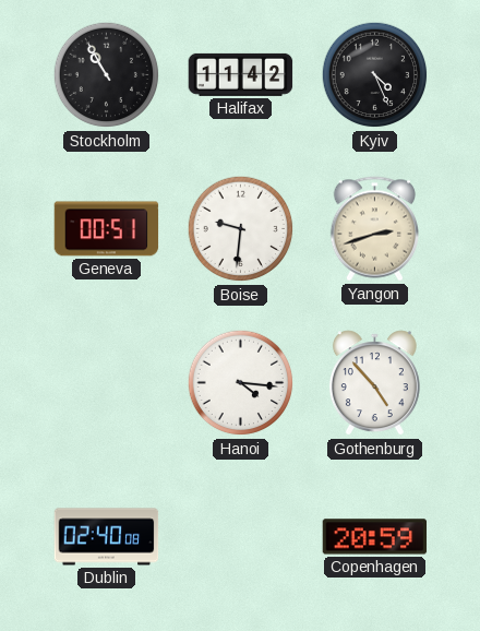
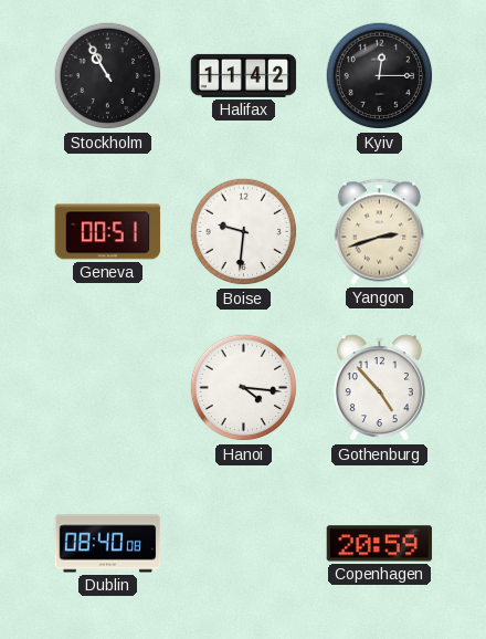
Kyiv: 4:26 -> 12:15 (380, 76)
Dublin: 02:40 -> 08:40 (108, 544)
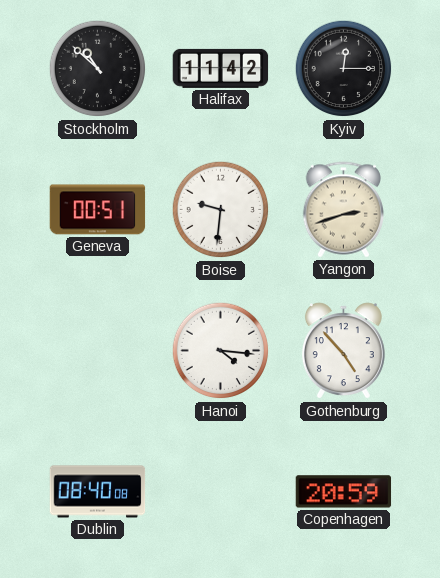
Stockholm: 10:55 -> 10:52 (98, 69)
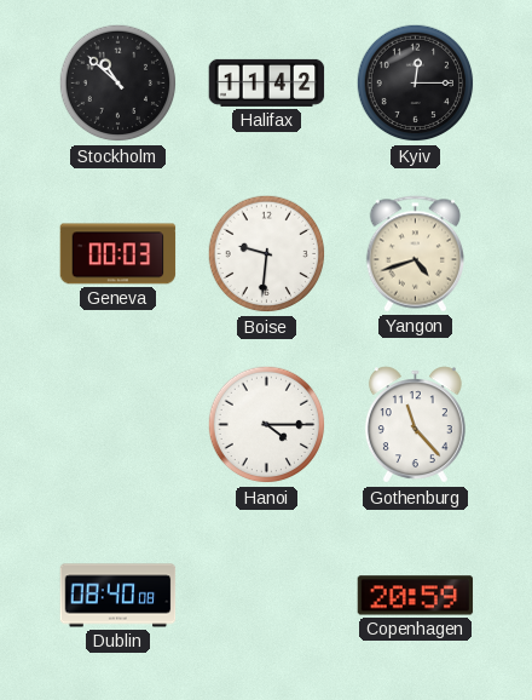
Geneva: 00:51 -> 00:03 (118, 254)
Yangon: 2:42 -> 4:42 (416, 254)
Hanoi: 4:16 -> 4:15 (267, 425)
Gothenburg: 4:53 -> 11:23 (415, 425)
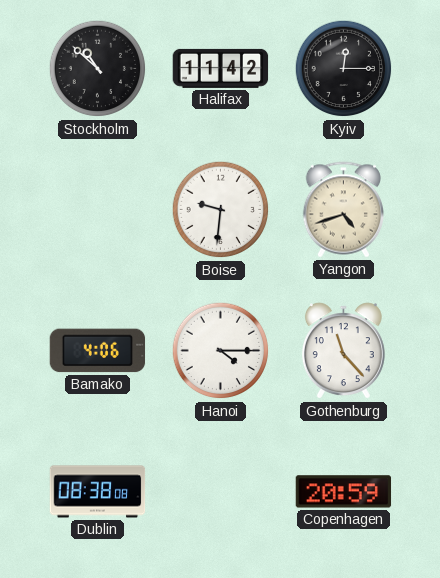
Geneva: 00:03 -> none (118, 254)
Bamako: none -> 4:06 (98, 351)
Dublin: 08:40 -> 08:38 (98, 492)
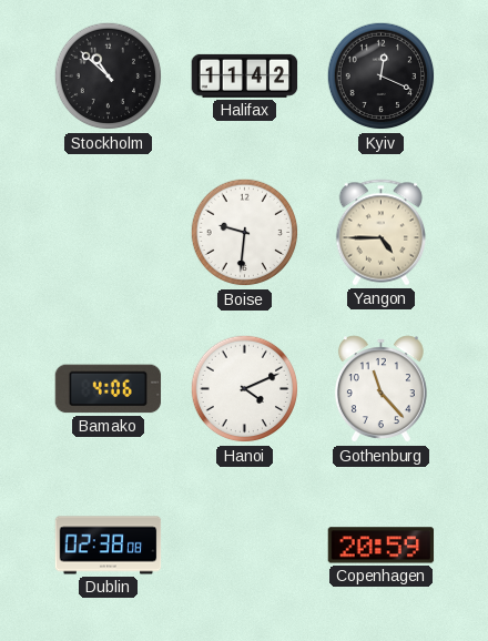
Kyiv: 12:15 -> 12:19 (382, 77)
Yangon: 4:42 -> 4:45 (382, 233)
Hanoi: 4:15 -> 4:11 (245, 389)
Dublin: 08:38 -> 02:38 (109, 546)
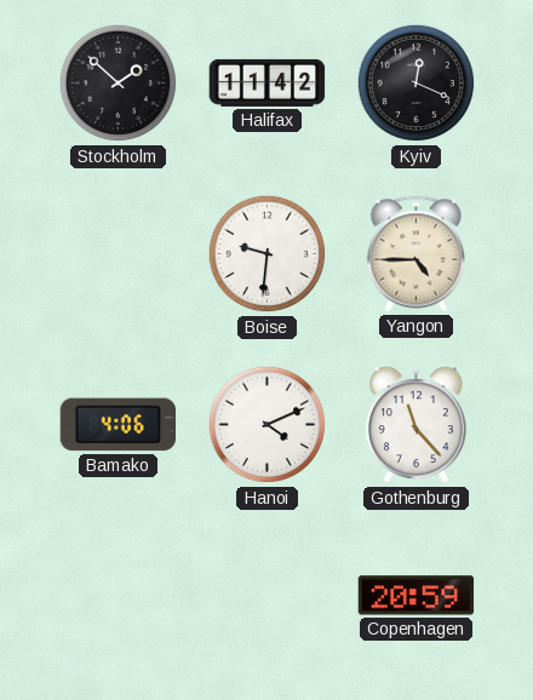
Stockholm: 10:52 -> 1:52 (119, 84)
Dublin: 02:38 -> none (109, 546)
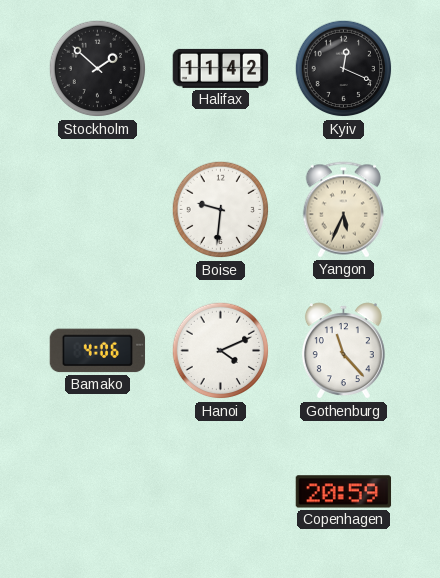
Yangon: 4:45 -> 5:34 (344, 210)
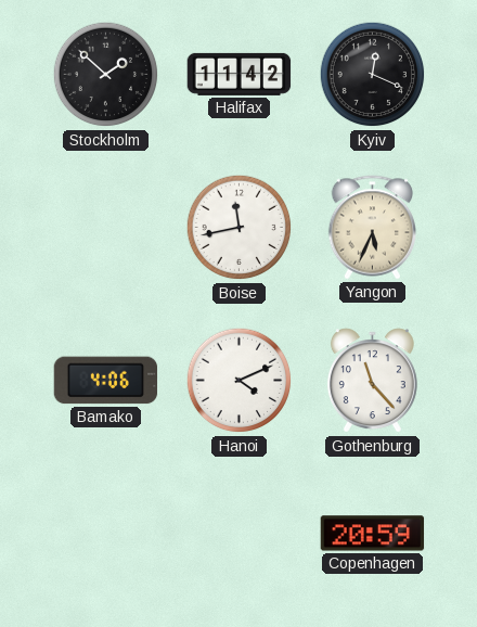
Boise: 9:31 -> 11:43 (240, 228)
